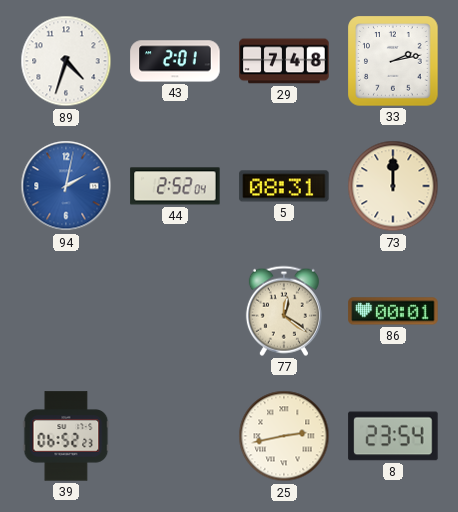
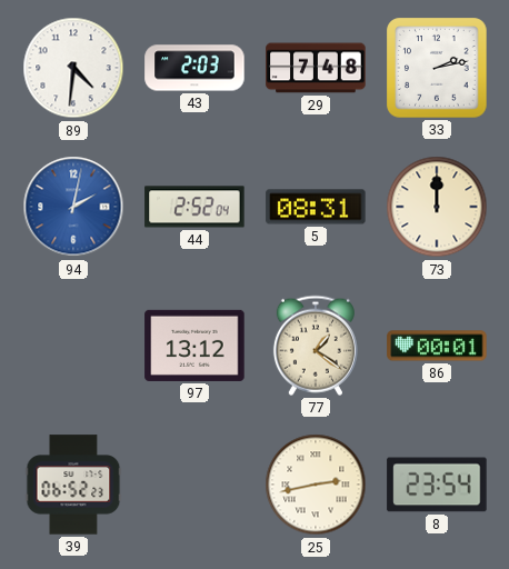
89: 4:33 -> 4:31 (73, 68)
43: 2:01 -> 2:03 (194, 68)
97: none -> 13:12 (194, 346)
77: 12:21 -> 1:21 (316, 346)
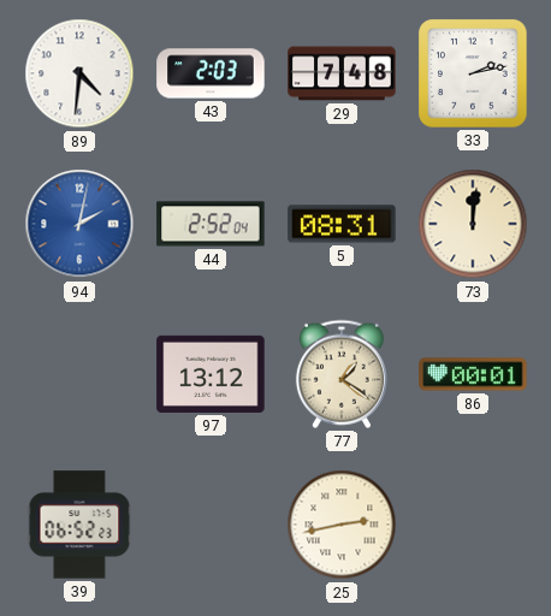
73: 12:00 -> 12:01 (473, 224)
8: 23:54 -> none (437, 485)
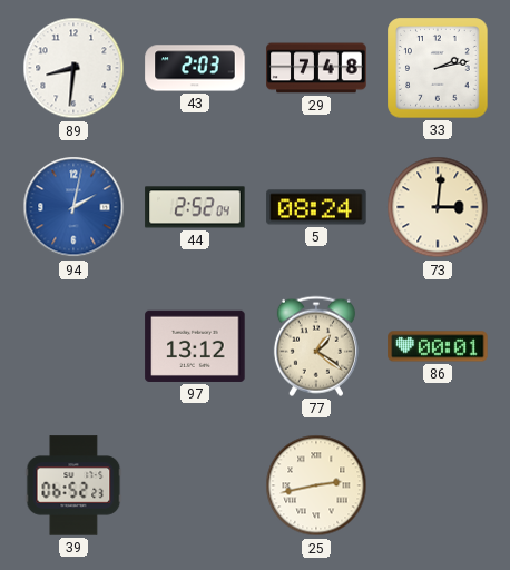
89: 4:31 -> 8:31 (73, 68)
5: 08:31 -> 08:24 (316, 207)
73: 12:01 -> 3:01 (438, 207)
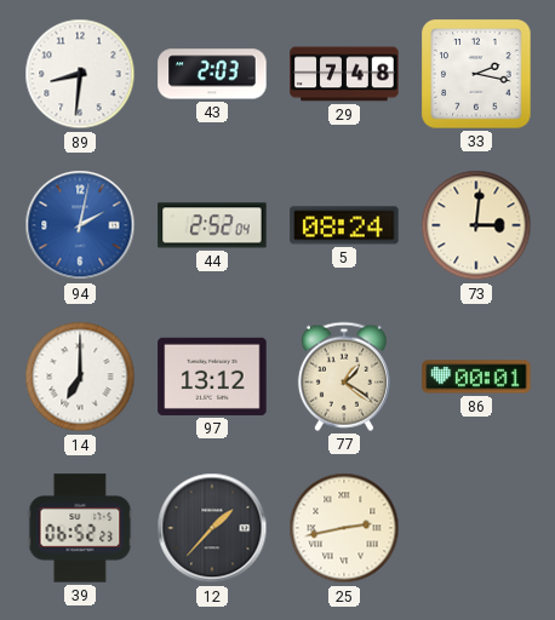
33: 2:13 -> 2:17 (476, 74)
14: none -> 7:00 (80, 377)
12: none -> 1:37 (212, 528)
